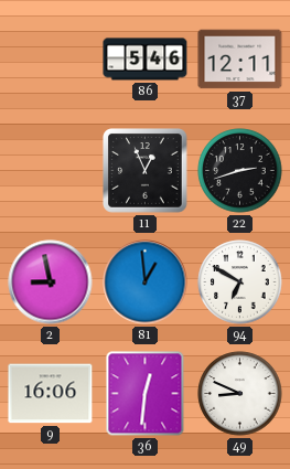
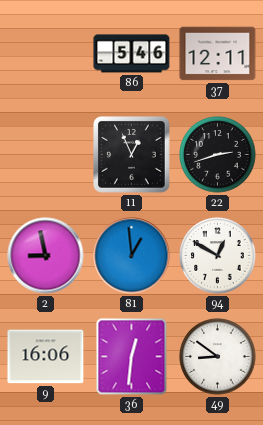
94: 6:50 -> 12:50 (218, 256)
49: 8:49 -> 8:51 (218, 357)
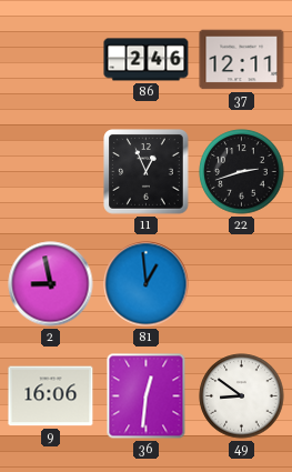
86: 5:46 -> 2:46 (147, 60)
94: 12:50 -> none (218, 256)
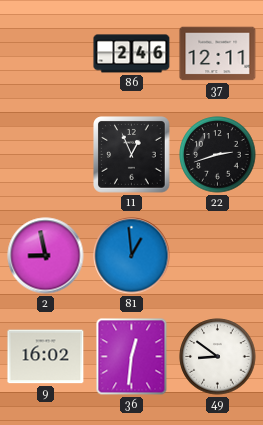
9: 16:06 -> 16:02 (46, 357)
